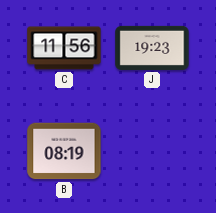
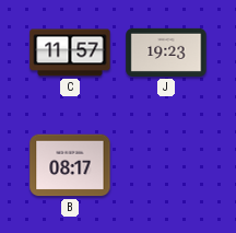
C: 11:56 -> 11:57 (70, 53)
B: 08:19 -> 08:17 (70, 165)
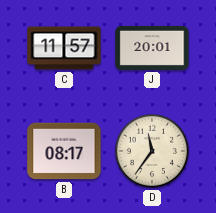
J: 19:23 -> 20:01 (152, 48)
D: none -> 11:36 (152, 151)
